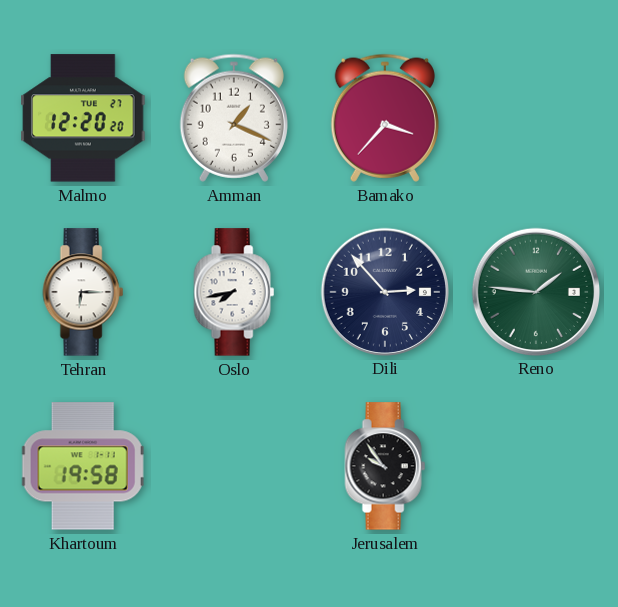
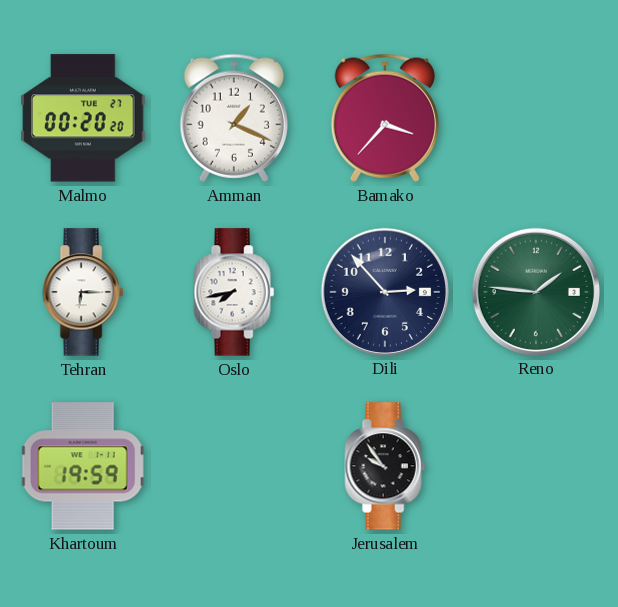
Malmo: 12:20 -> 00:20 (83, 118)
Khartoum: 19:58 -> 19:59 (83, 466)
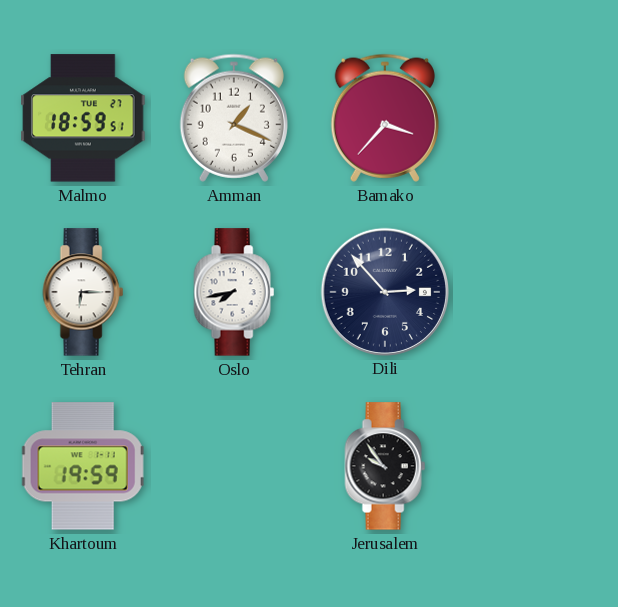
Malmo: 00:20 -> 18:59 (83, 118)
Reno: 1:46 -> none (535, 291)
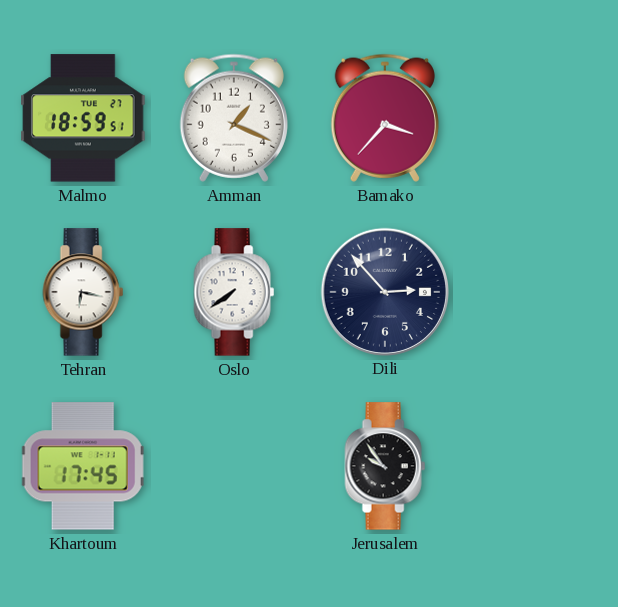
Tehran: 6:15 -> 6:17 (83, 292)
Oslo: 7:43 -> 7:39 (234, 292)
Khartoum: 19:59 -> 17:45 (83, 466)
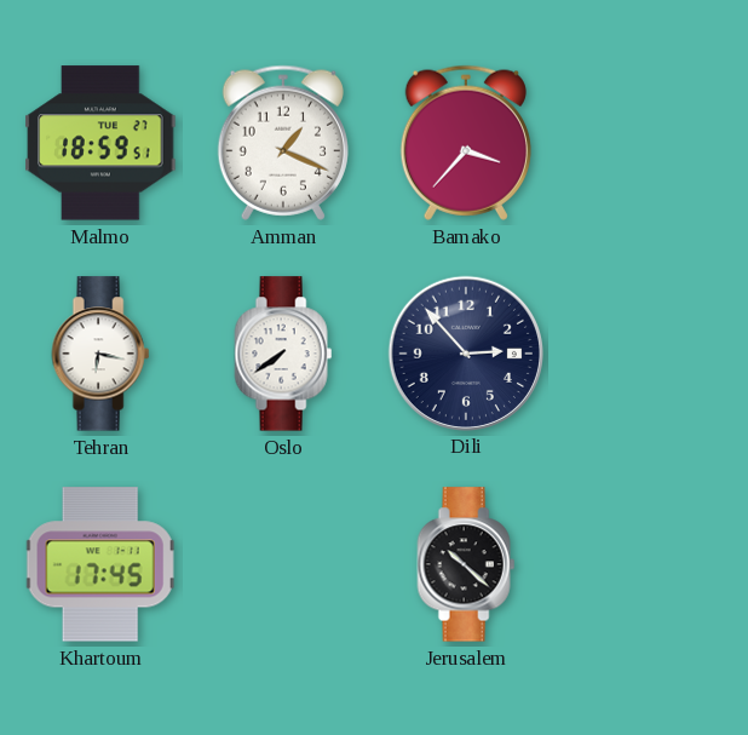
Jerusalem: 9:54 -> 10:22 (466, 564)
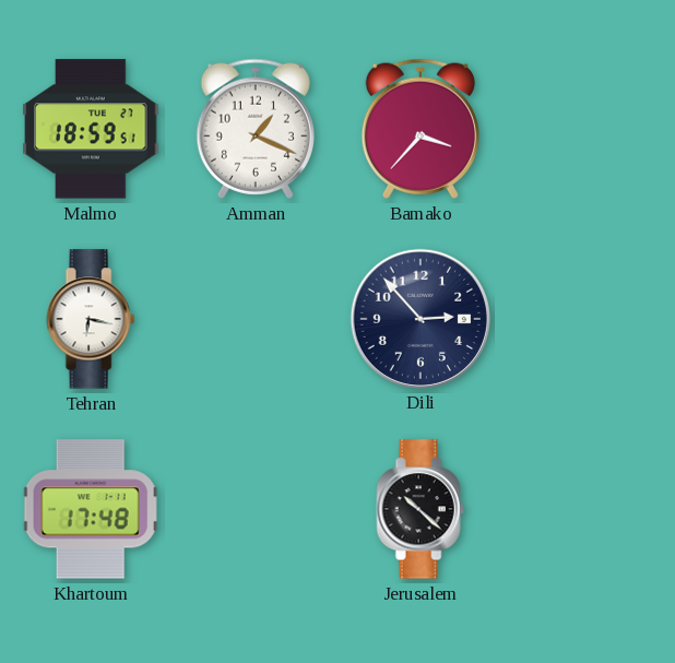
Oslo: 7:39 -> none (283, 354)
Khartoum: 17:45 -> 17:48 (91, 509)
